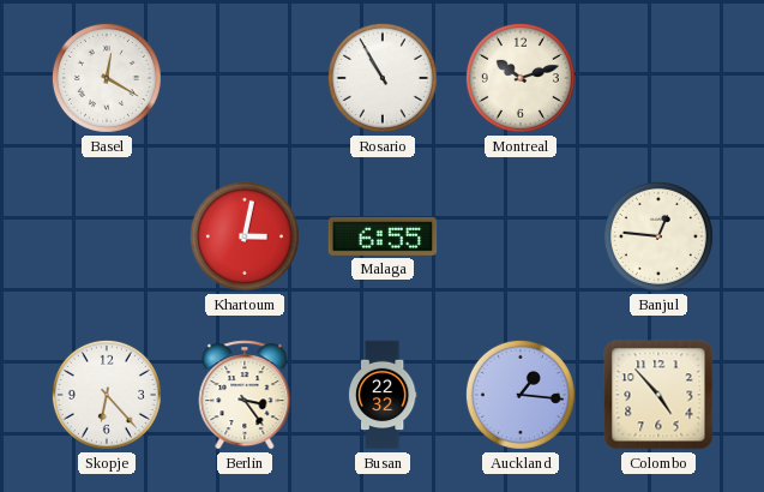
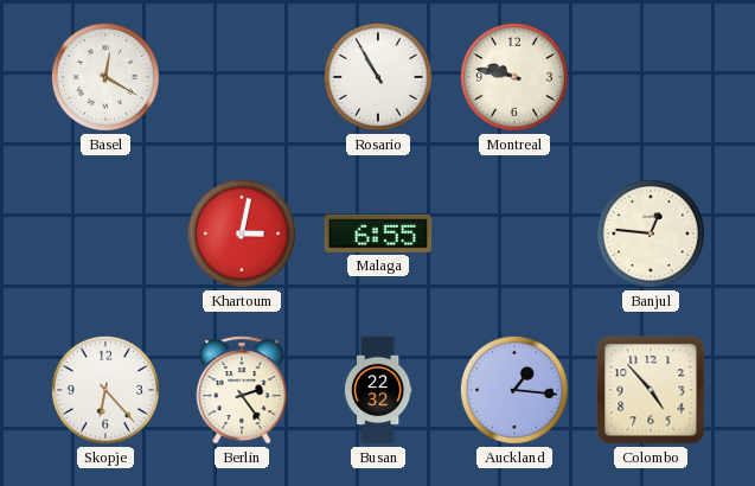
Montreal: 10:12 -> 9:47 (514, 77)
Berlin: 3:24 -> 2:24 (242, 390)
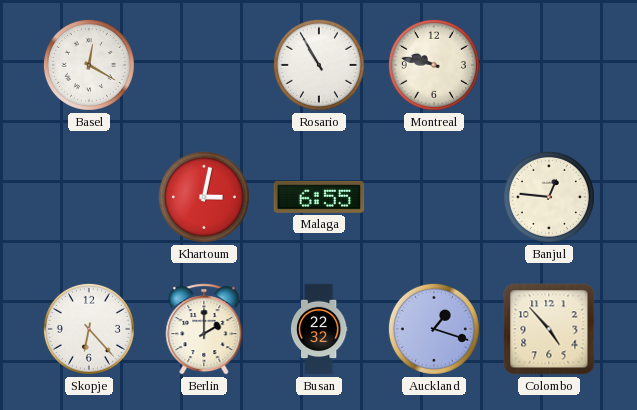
Berlin: 2:24 -> 2:00 (204, 329)
Auckland: 1:16 -> 1:18 (434, 329)
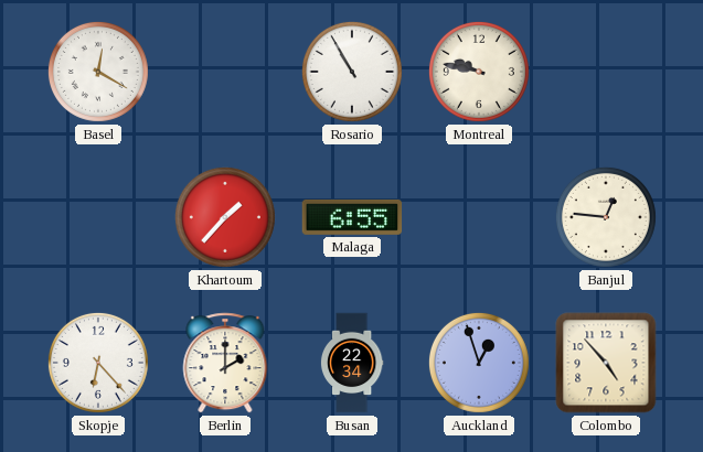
Khartoum: 3:02 -> 1:37 (225, 217)
Busan: 22:32 -> 22:34 (352, 363)
Auckland: 1:18 -> 12:57 (479, 363)
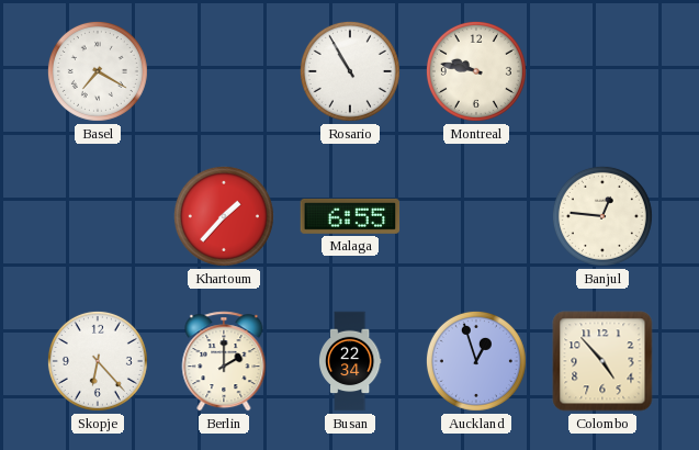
Basel: 12:20 -> 7:20 (98, 71)
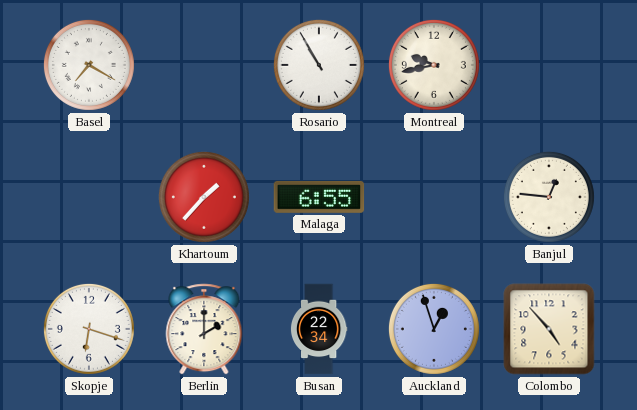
Montreal: 9:47 -> 9:43 (434, 65)
Skopje: 6:23 -> 6:18 (89, 329)
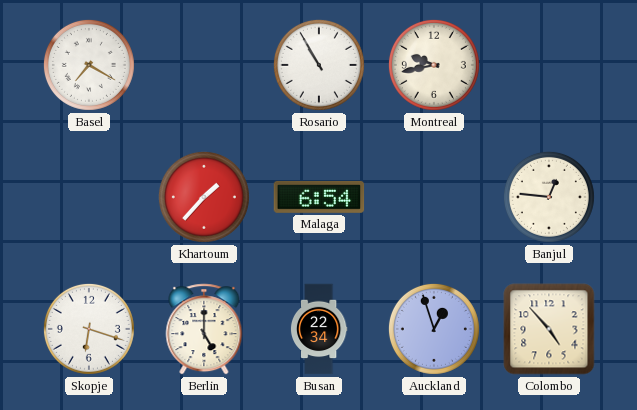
Malaga: 6:55 -> 6:54 (319, 197)
Berlin: 2:00 -> 5:00 (204, 329)
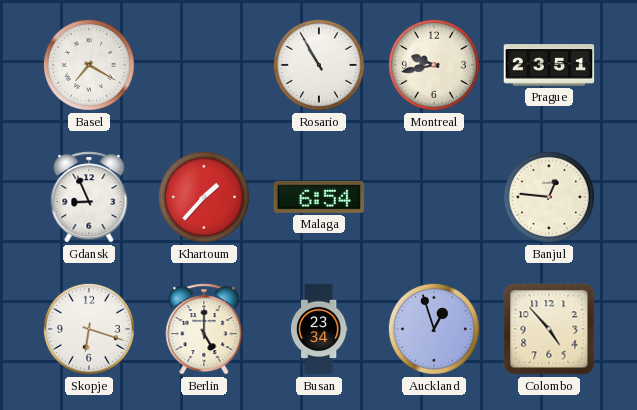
Prague: none -> 23:51 (549, 65)
Gdansk: none -> 8:56 (89, 197)
Busan: 22:34 -> 23:34 (319, 329)
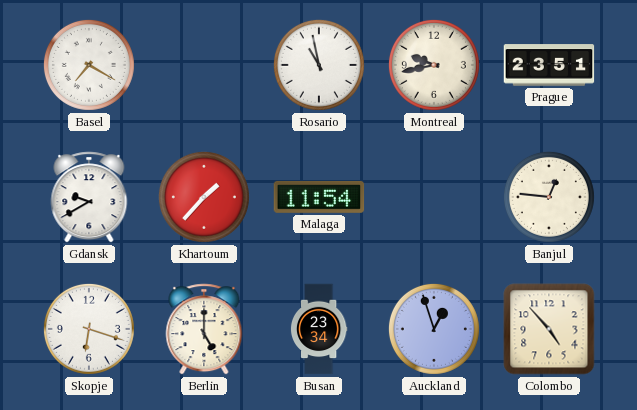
Rosario: 10:55 -> 10:58 (319, 65)
Gdansk: 8:56 -> 9:40 (89, 197)
Malaga: 6:54 -> 11:54 (319, 197)
